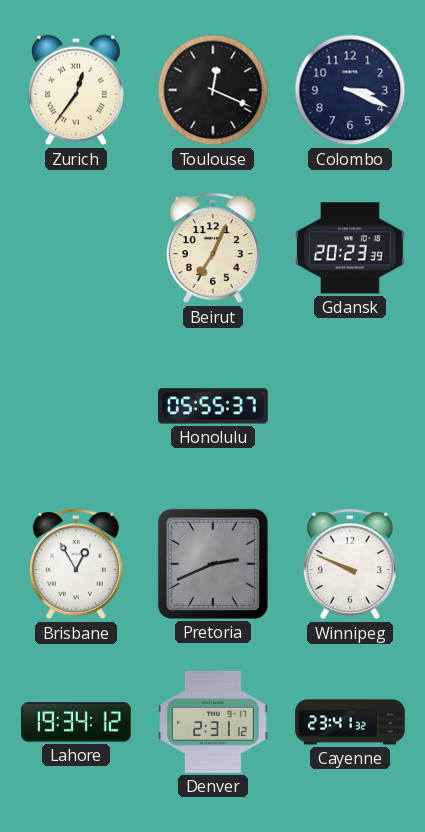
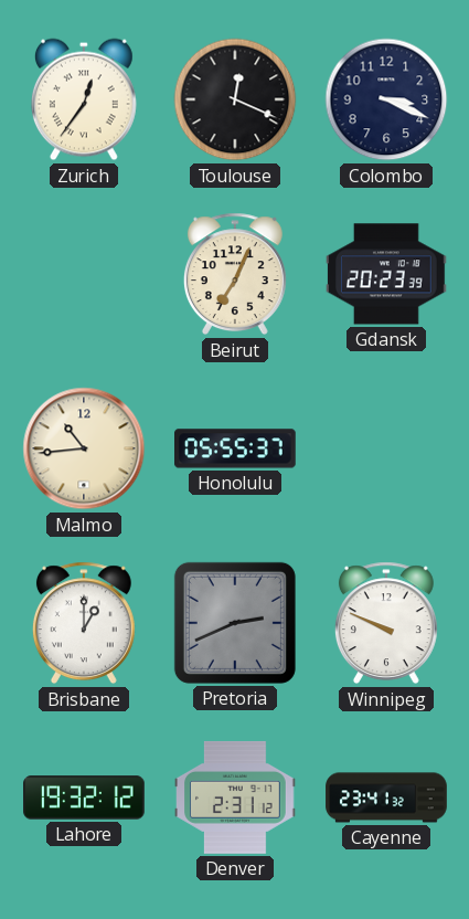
Malmo: none -> 10:44 (84, 448)
Brisbane: 12:55 -> 1:00 (84, 623)
Lahore: 19:34 -> 19:32 (84, 797)
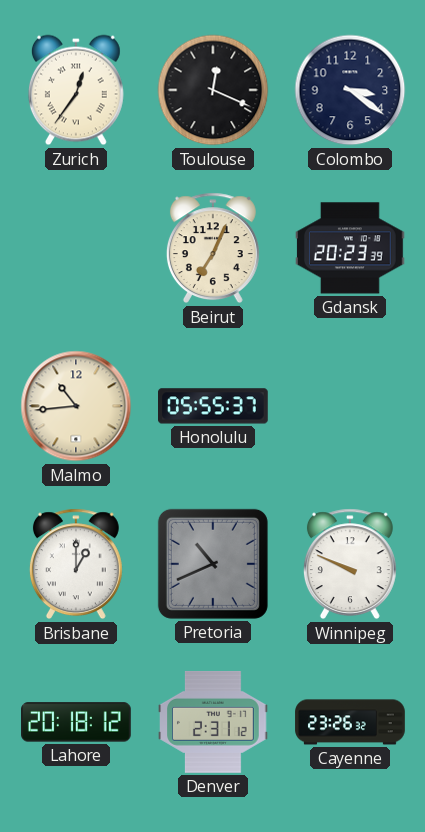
Colombo: 3:19 -> 3:21 (350, 90)
Pretoria: 2:41 -> 10:41 (213, 564)
Lahore: 19:32 -> 20:18 (76, 722)
Cayenne: 23:41 -> 23:26 (350, 722)
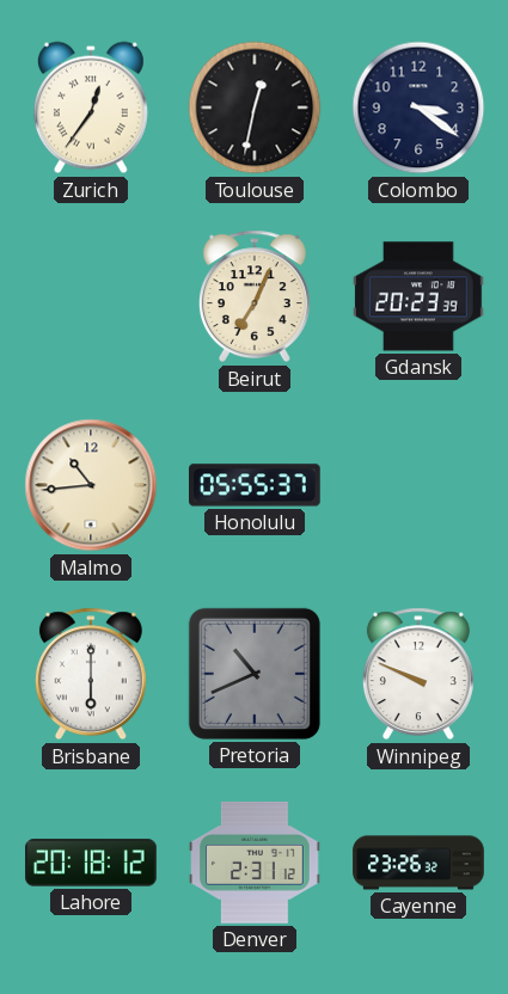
Toulouse: 12:19 -> 12:32 (255, 108)
Brisbane: 1:00 -> 6:00 (91, 674)
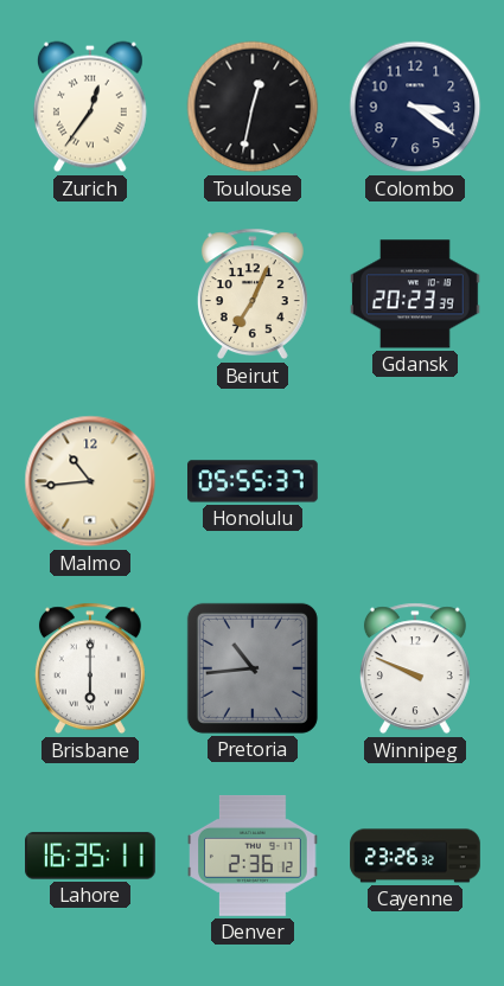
Pretoria: 10:41 -> 10:44 (253, 668)
Lahore: 20:18 -> 16:35 (90, 856)
Denver: 2:31 -> 2:36 (253, 856)
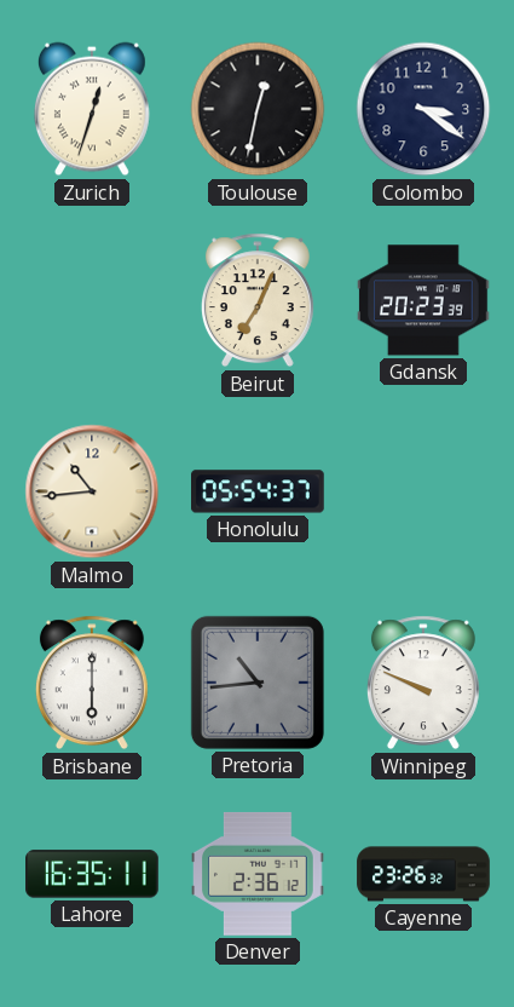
Zurich: 12:36 -> 12:33 (92, 109)
Honolulu: 05:55 -> 05:54 (259, 491)
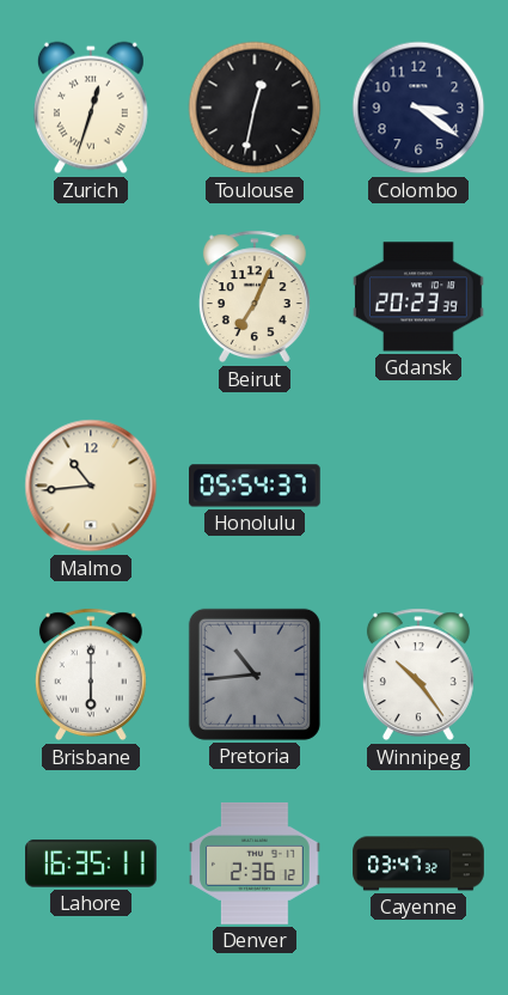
Winnipeg: 9:49 -> 10:24 (418, 674)
Cayenne: 23:26 -> 03:47 (418, 863)
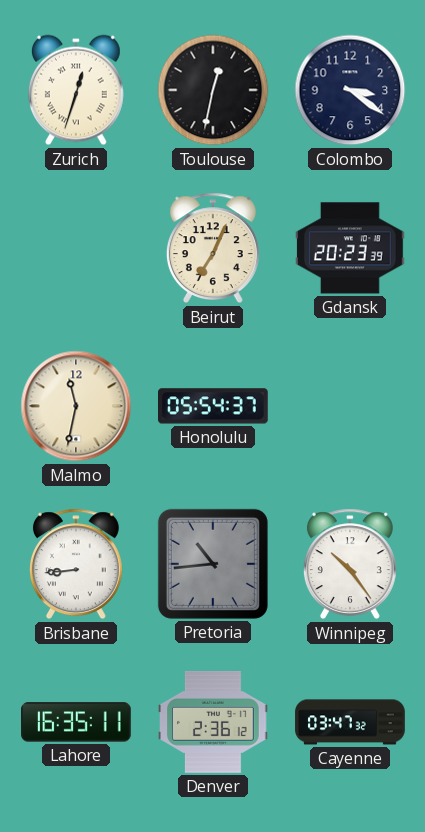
Malmo: 10:44 -> 11:32 (76, 406)
Brisbane: 6:00 -> 8:44 (76, 564)
